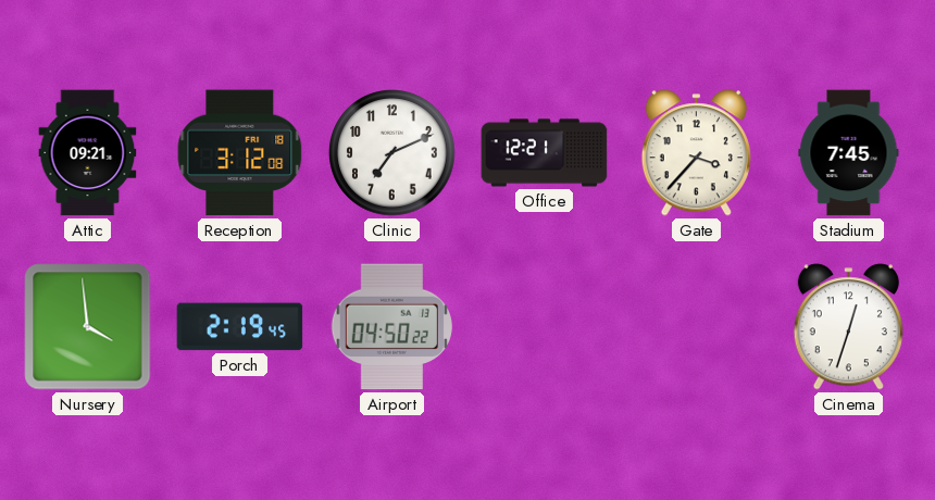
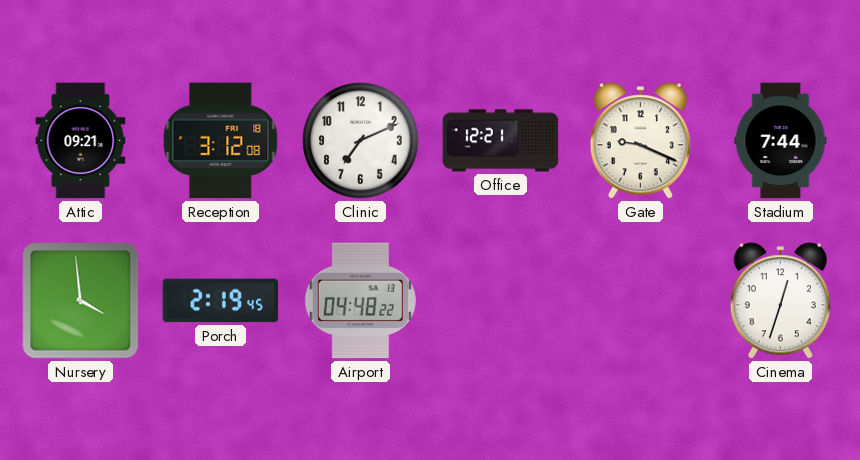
Gate: 3:37 -> 9:19 (640, 141)
Stadium: 7:45 -> 7:44 (781, 141)
Airport: 04:50 -> 04:48 (360, 301)
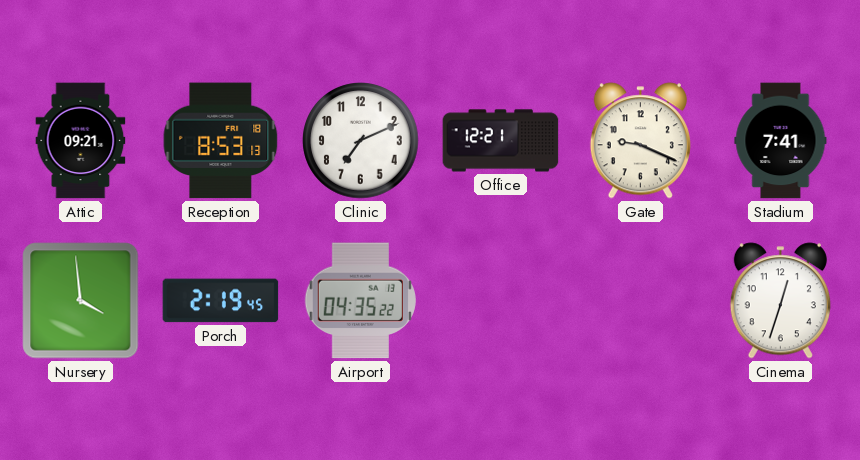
Reception: 3:12 -> 8:53 (221, 141)
Stadium: 7:44 -> 7:41 (781, 141)
Airport: 04:48 -> 04:35 (360, 301)
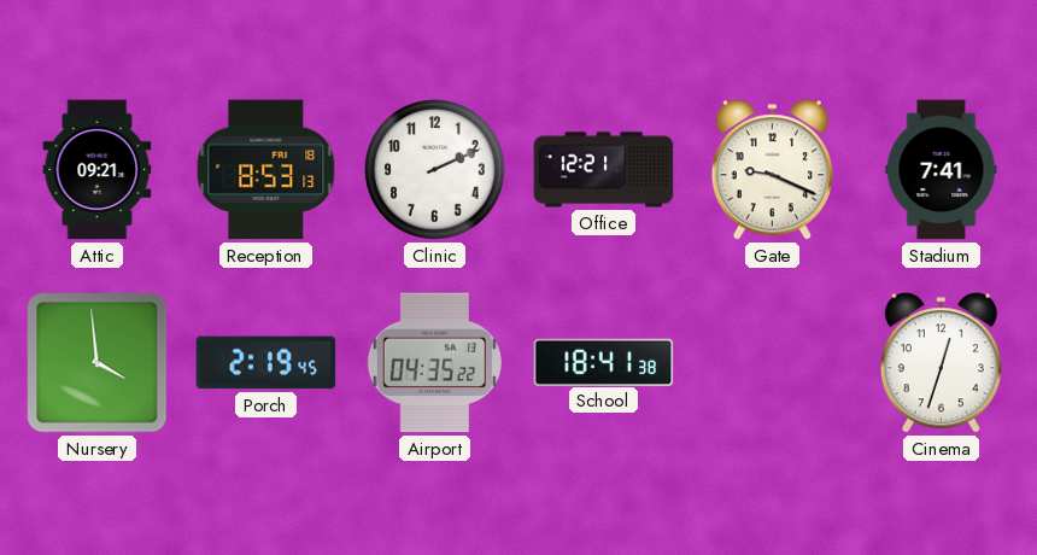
Clinic: 7:11 -> 2:11 (435, 170)
School: none -> 18:41 (604, 362)
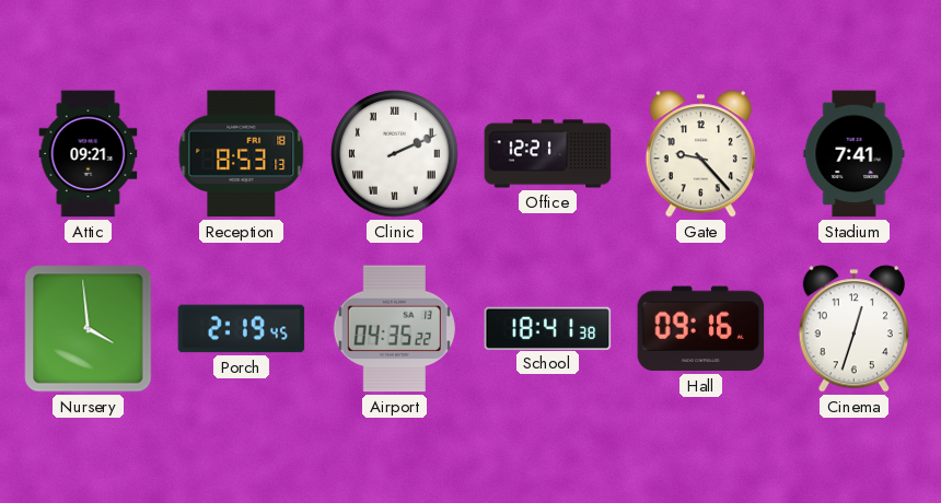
Clinic numerals: Arabic -> Roman (395, 154)
Gate: 9:19 -> 9:23 (700, 154)
Hall: none -> 09:16 (701, 329)
